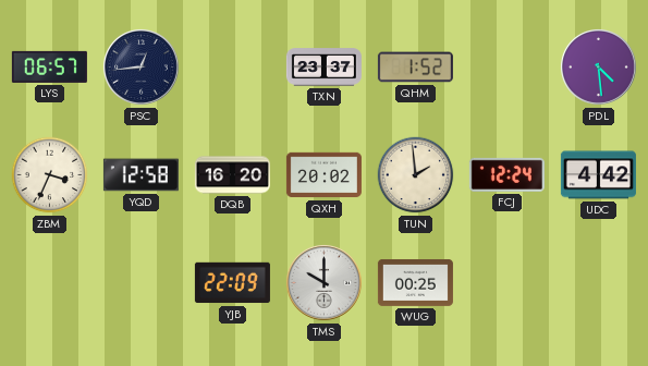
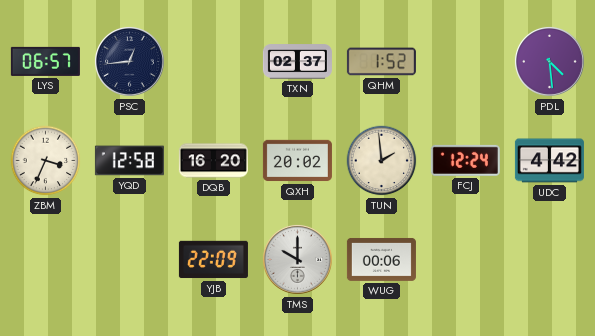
TXN: 23:37 -> 02:37 (297, 62)
WUG: 00:25 -> 00:06 (381, 259)
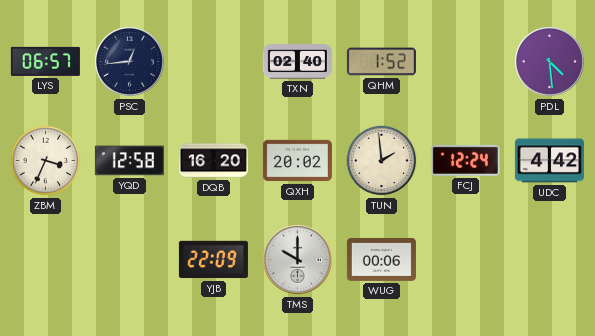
TXN: 02:37 -> 02:40 (297, 62)
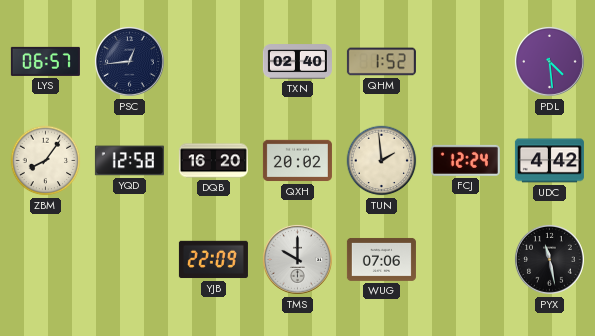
ZBM: 3:34 -> 8:06 (46, 161)
WUG: 00:06 -> 07:06 (381, 259)
PYX: none -> 11:28 (550, 260)
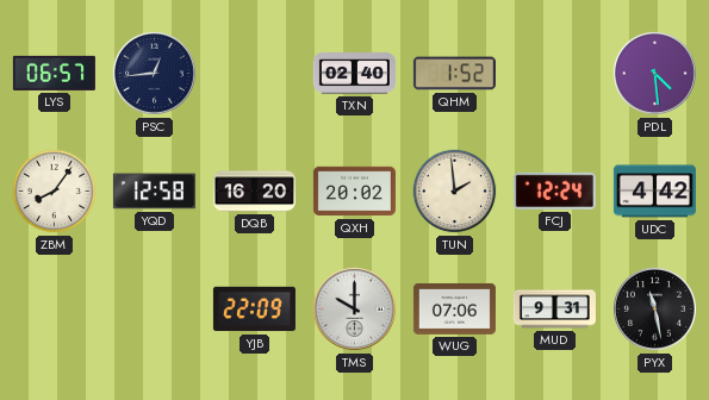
MUD: none -> 9:31 (554, 310)
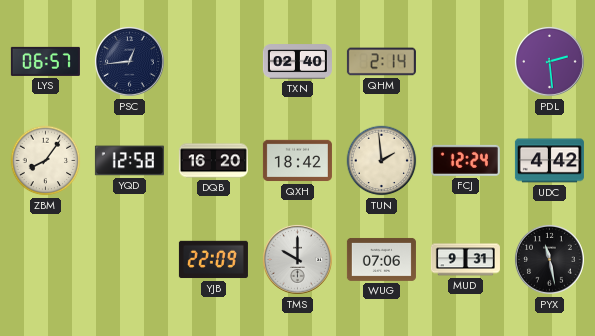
QHM: 1:52 -> 2:14 (381, 62)
PDL: 4:29 -> 2:29 (550, 62)
QXH: 20:02 -> 18:42 (297, 161)
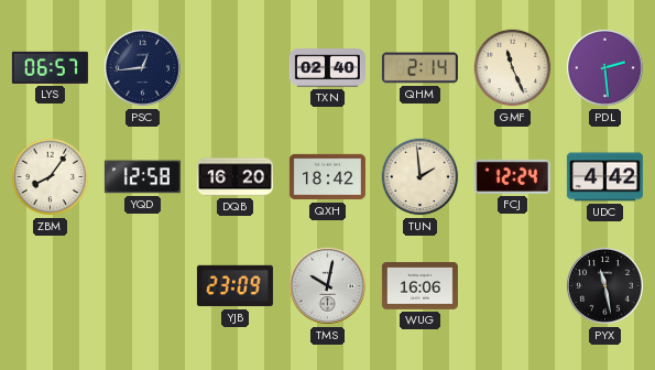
GMF: none -> 11:26 (513, 68)
YJB: 22:09 -> 23:09 (234, 286)
TMS: 10:00 -> 10:02 (328, 286)
WUG: 07:06 -> 16:06 (419, 285)
MUD: 9:31 -> none (465, 260)
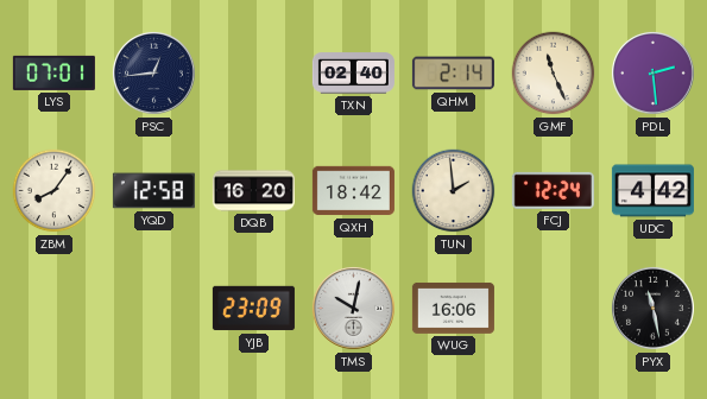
LYS: 06:57 -> 07:01 (53, 72)
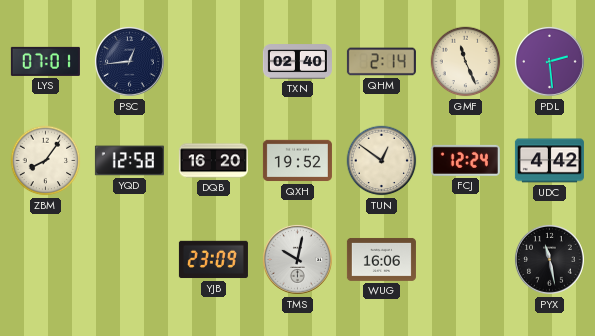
QXH: 18:42 -> 19:52 (297, 161)
TUN: 1:59 -> 12:51 (382, 161)
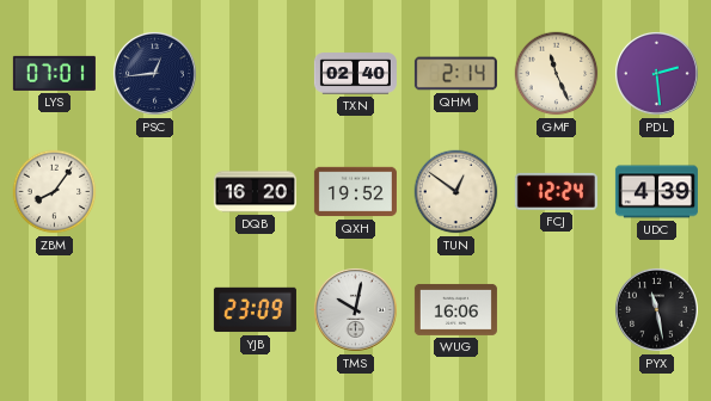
YQD: 12:58 -> none (129, 161)
UDC: 4:42 -> 4:39 (656, 192)
